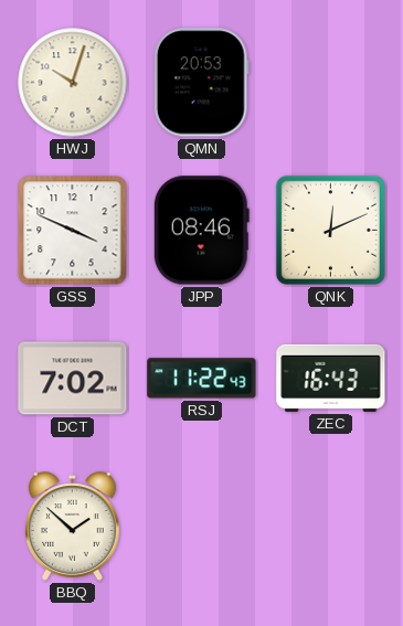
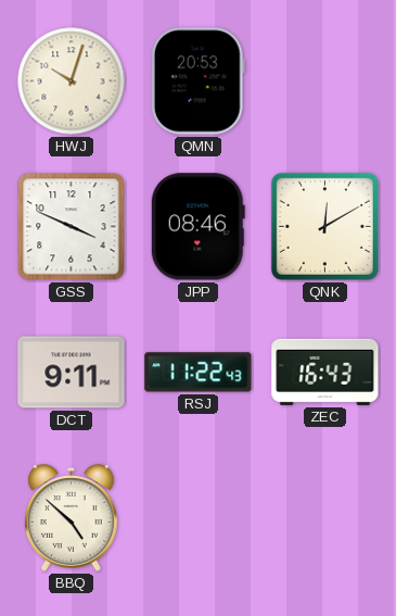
QNK: 12:11 -> 12:10 (324, 226)
DCT: 7:02 -> 9:11 (72, 373)
BBQ: 1:52 -> 4:52 (71, 518)
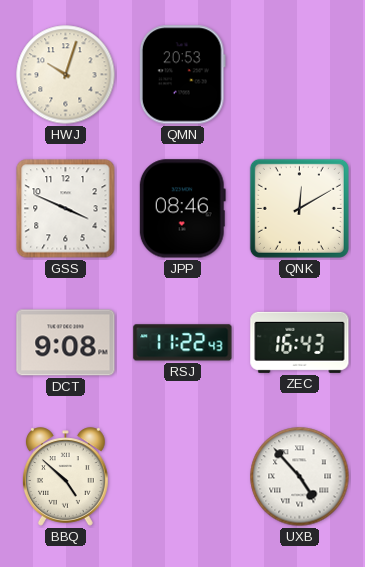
DCT: 9:11 -> 9:08 (66, 343)
UXB: none -> 4:53 (300, 477)
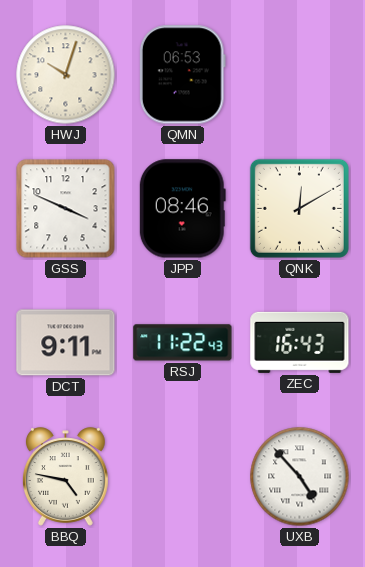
QMN: 20:53 -> 06:53 (182, 75)
DCT: 9:08 -> 9:11 (66, 343)
BBQ: 4:52 -> 4:47 (65, 477)
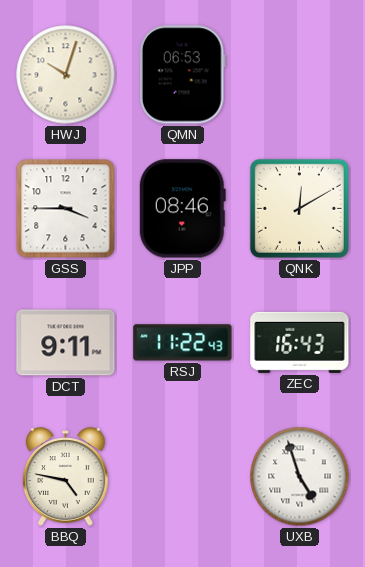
GSS: 3:49 -> 3:45 (66, 209)
UXB: 4:53 -> 4:57 (300, 477)
